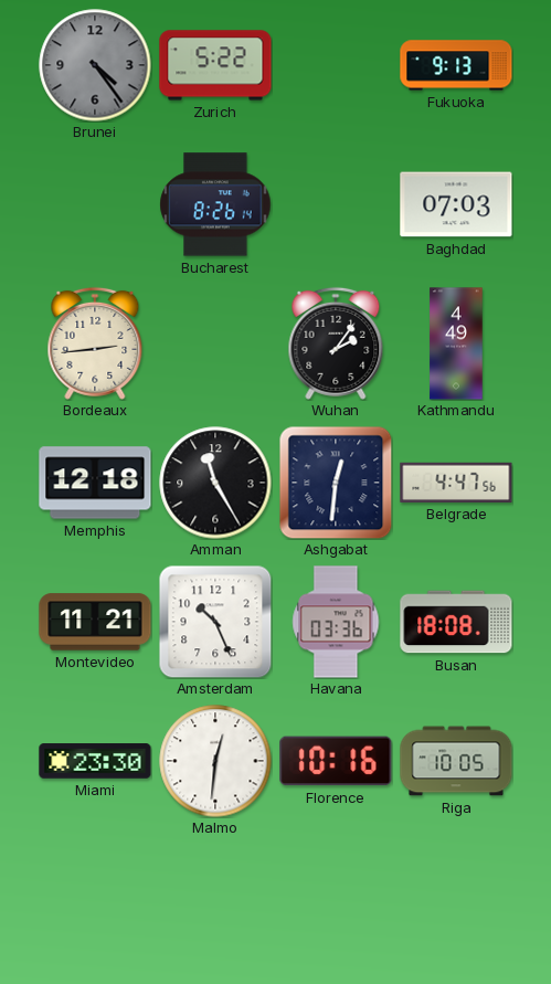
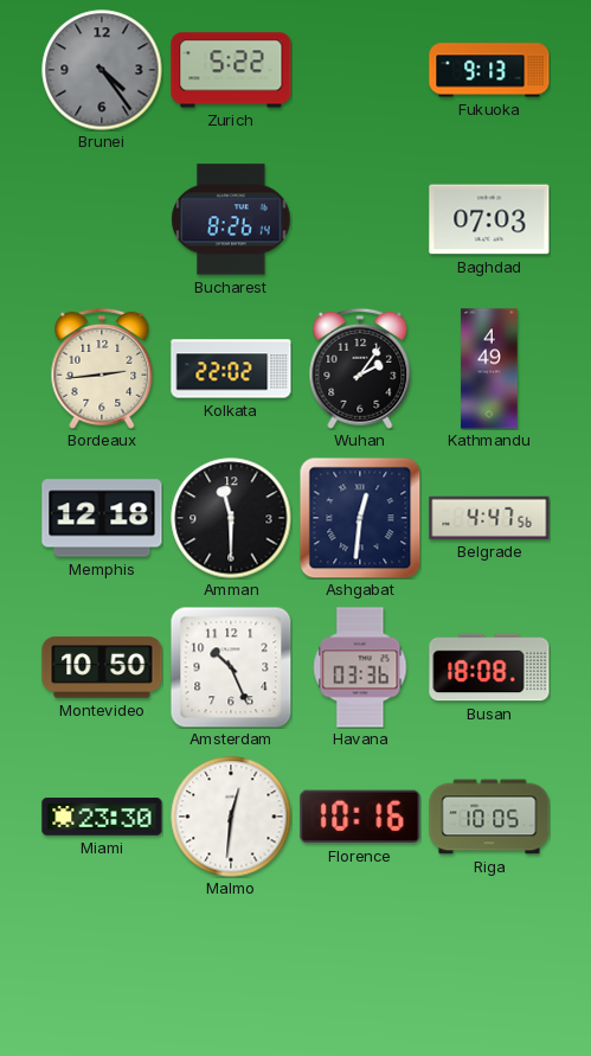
Kolkata: none -> 22:02 (231, 369)
Amman: 11:25 -> 11:30 (231, 518)
Montevideo: 11:21 -> 10:50 (102, 667)
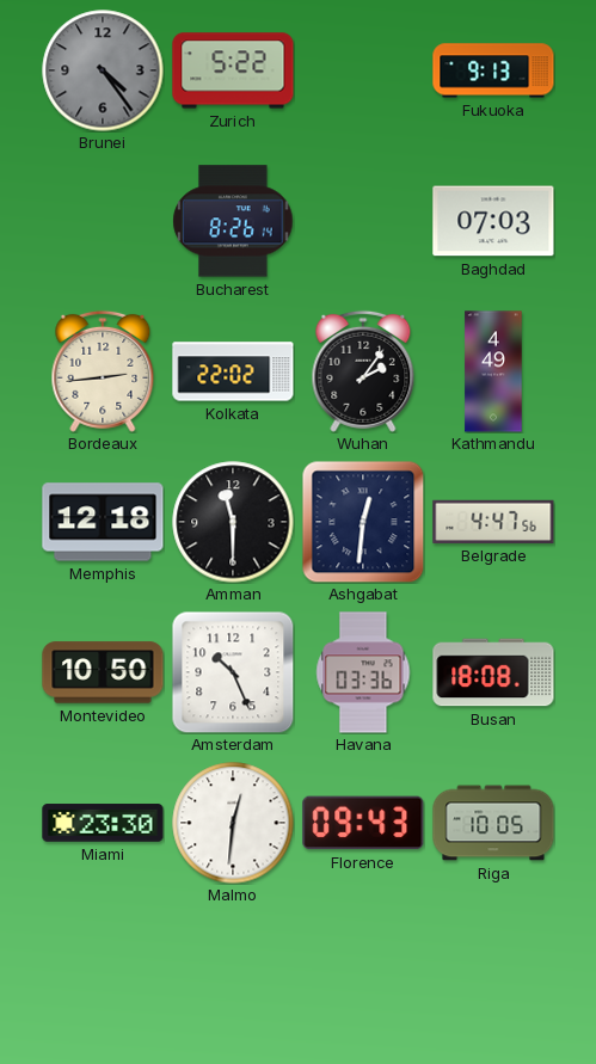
Florence: 10:16 -> 09:43 (363, 823)
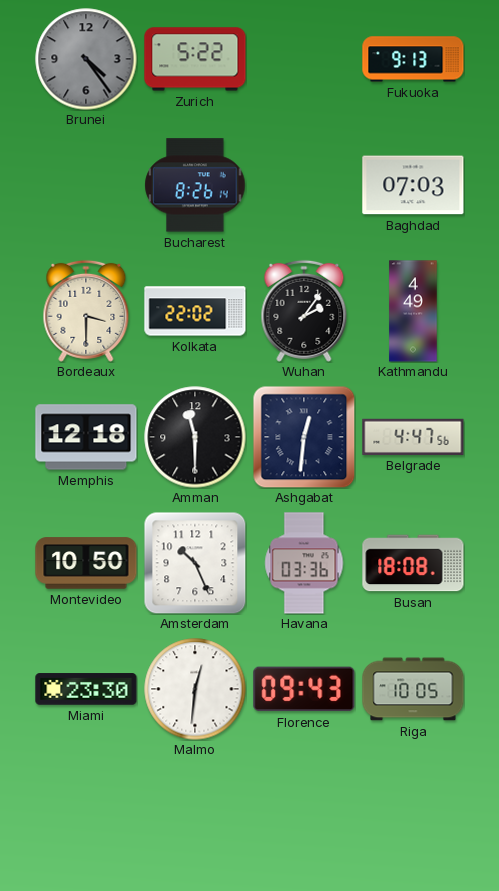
Bordeaux: 2:44 -> 3:30 (86, 311)
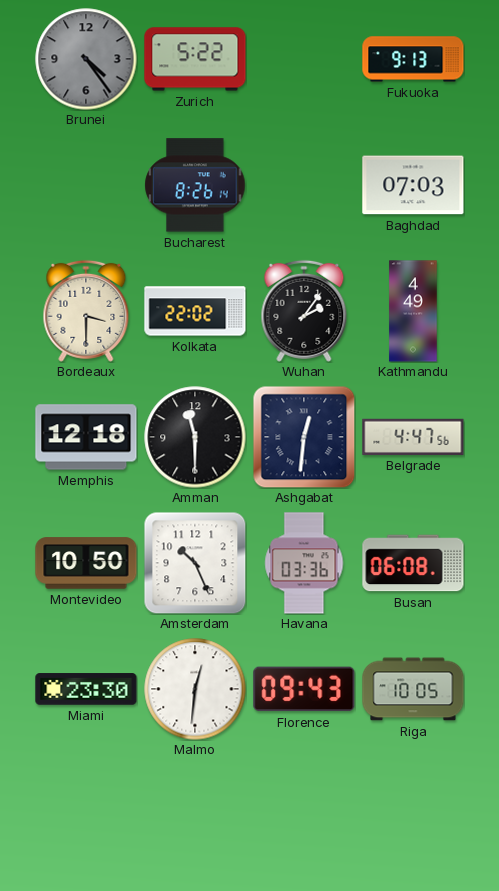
Busan: 18:08 -> 06:08 (413, 563)
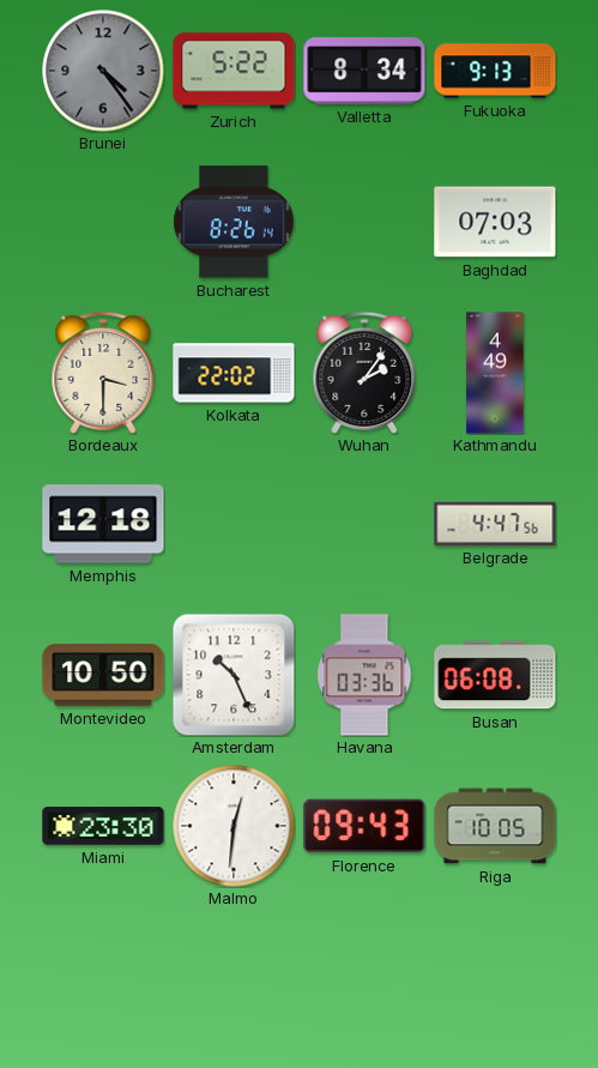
Valletta: none -> 8:34 (364, 71)
Amman: 11:30 -> none (195, 437)
Ashgabat: 12:31 -> none (304, 437)
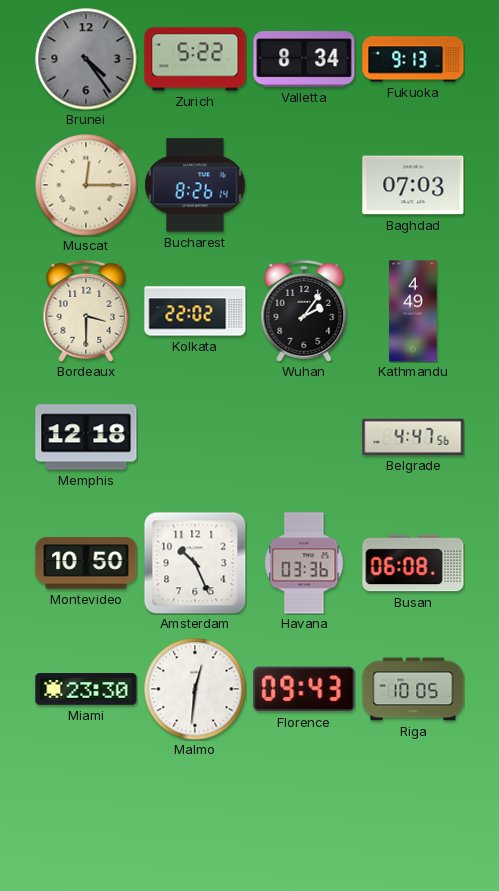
Muscat: none -> 12:15 (86, 185)
